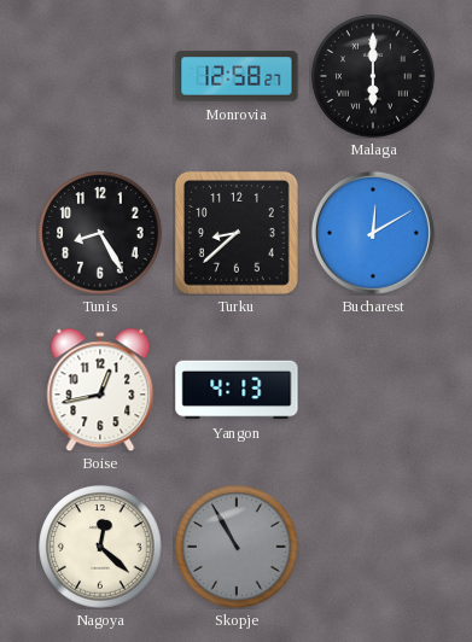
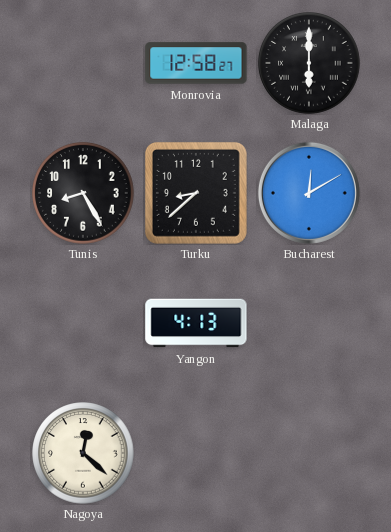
Boise: 12:43 -> none (100, 390)
Skopje: 10:55 -> none (237, 547)
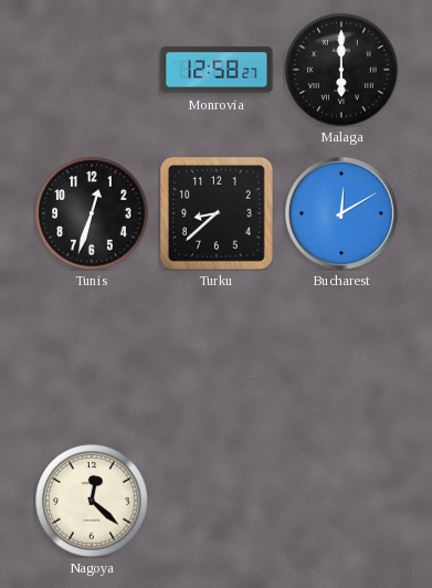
Tunis: 8:25 -> 12:33 (92, 213)
Yangon: 4:13 -> none (196, 323)
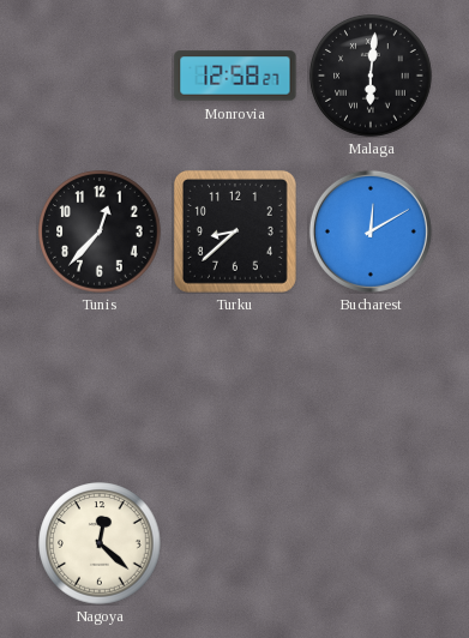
Malaga: 6:00 -> 6:01 (371, 76)
Tunis: 12:33 -> 12:37 (100, 231)
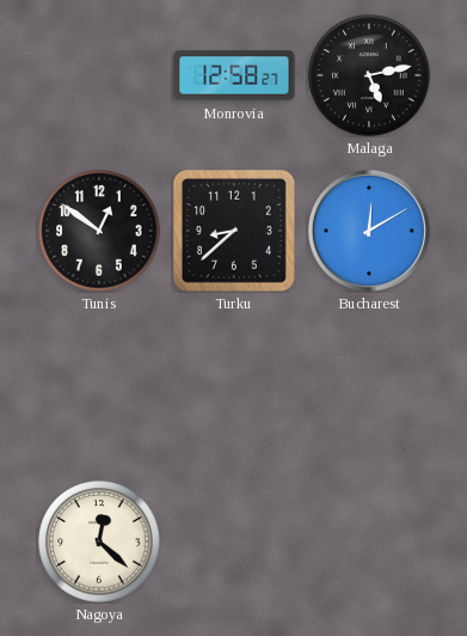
Malaga: 6:01 -> 5:13 (369, 75)
Tunis: 12:37 -> 12:51 (99, 231)
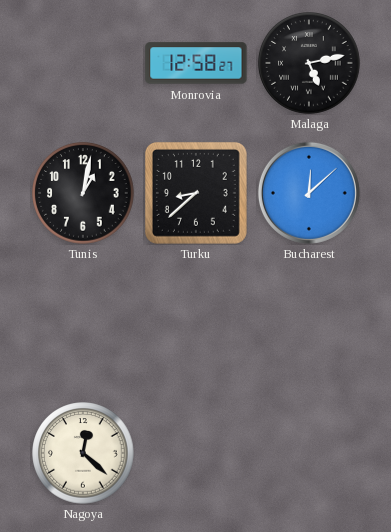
Tunis: 12:51 -> 1:02 (83, 193)
Bucharest: 12:10 -> 12:08 (309, 193)
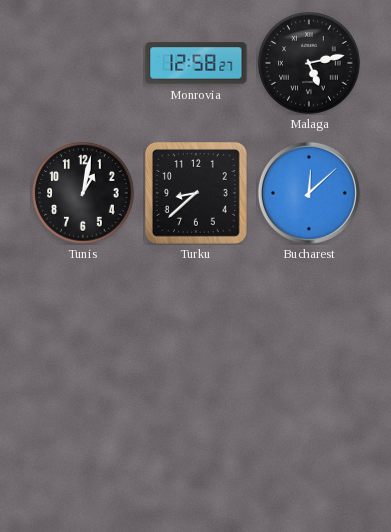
Nagoya: 12:22 -> none (83, 453)
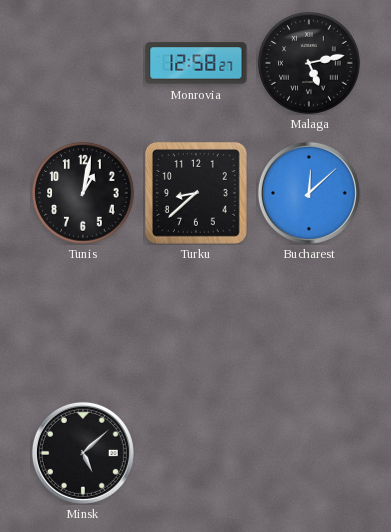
Minsk: none -> 5:08 (83, 453)
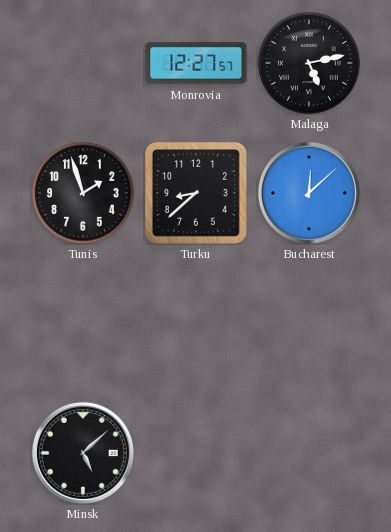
Monrovia: 12:58 -> 12:27 (196, 63)
Tunis: 1:02 -> 1:57 (83, 193)
